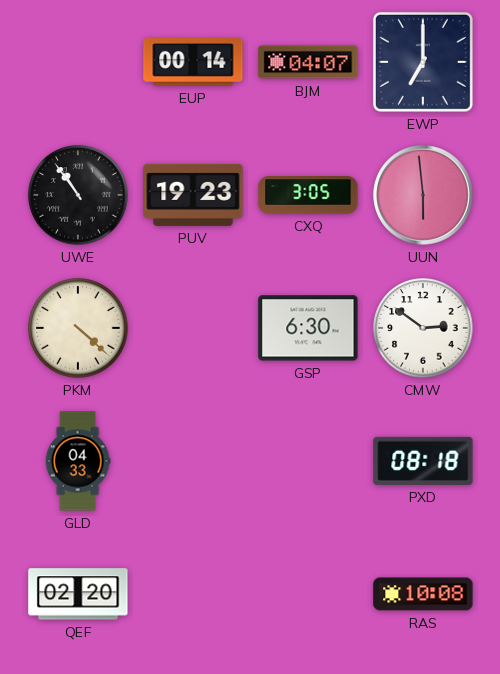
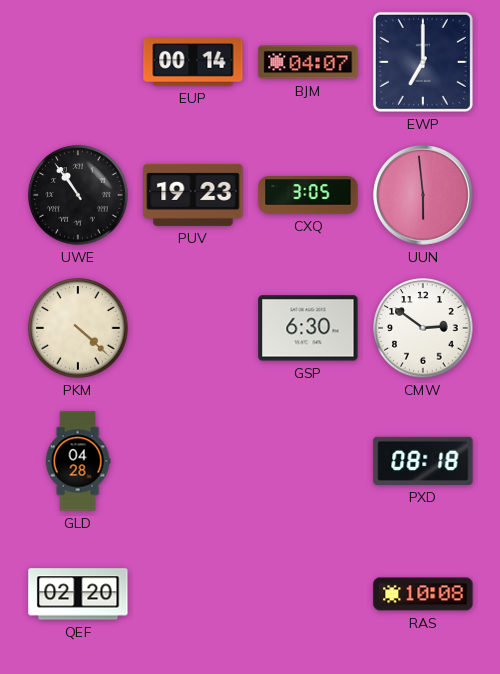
GLD: 04:33 -> 04:28 (78, 461)
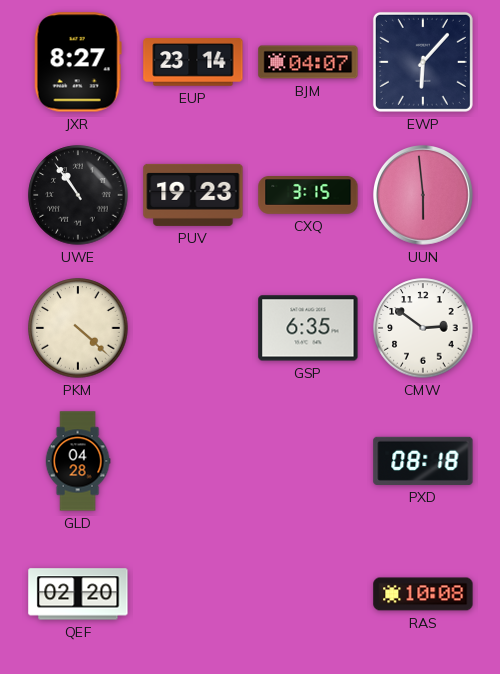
JXR: none -> 8:27 (78, 62)
EUP: 00:14 -> 23:14 (193, 62)
EWP: 7:00 -> 6:07 (423, 62)
CXQ: 3:05 -> 3:15 (308, 196)
GSP: 6:30 -> 6:35 (308, 328)
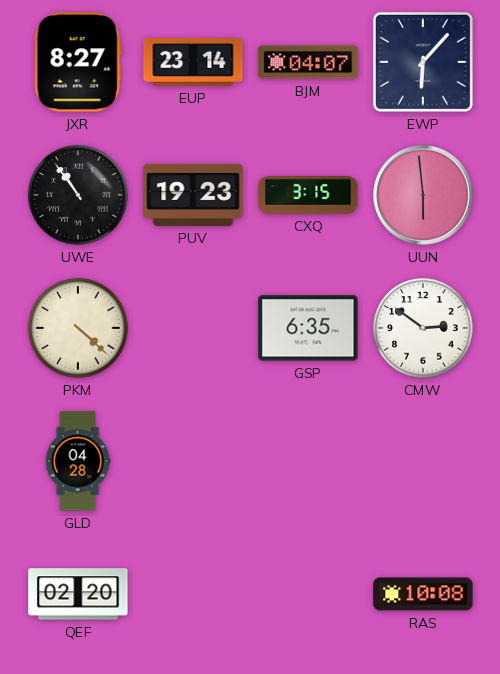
PXD: 08:18 -> none (423, 461)
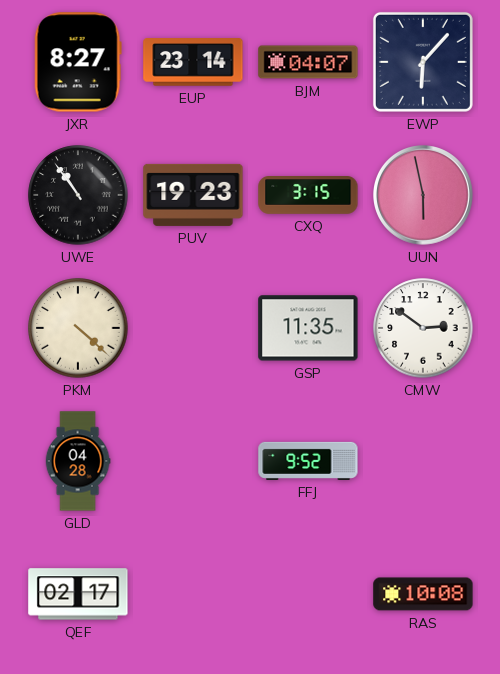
UUN: 5:59 -> 5:58 (424, 196)
GSP: 6:35 -> 11:35 (308, 328)
FFJ: none -> 9:52 (308, 461)
QEF: 02:20 -> 02:17 (78, 594)
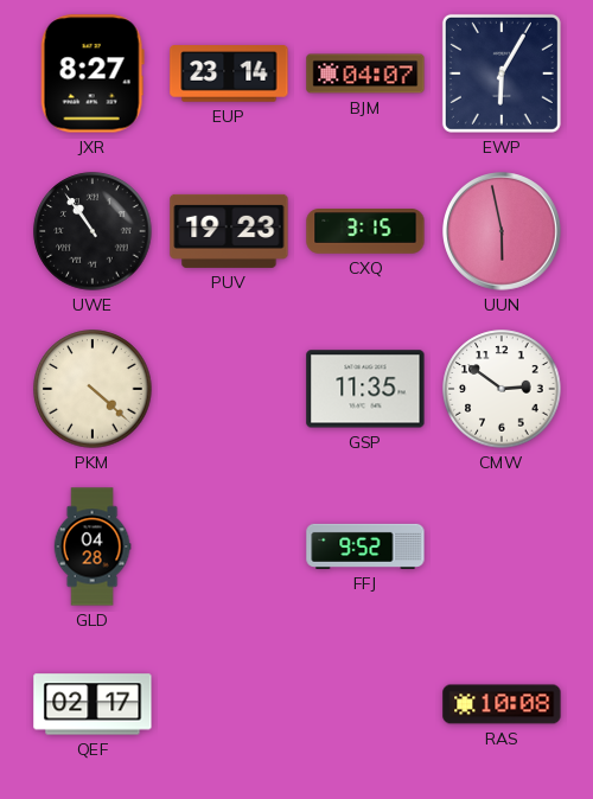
EWP: 6:07 -> 6:05 (502, 73)
